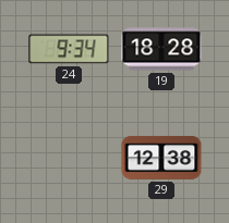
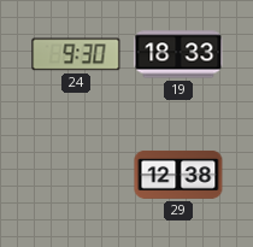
24: 9:34 -> 9:30 (76, 54)
19: 18:28 -> 18:33 (178, 54)
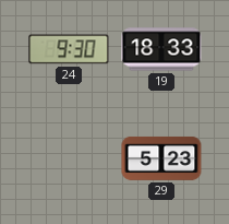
29: 12:38 -> 5:23 (161, 158)
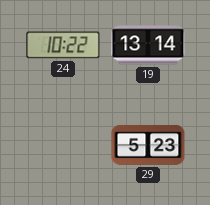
24: 9:30 -> 10:22 (63, 45)
19: 18:33 -> 13:14 (148, 45)
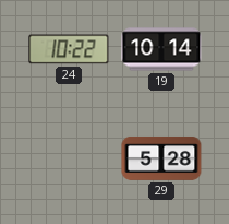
19: 13:14 -> 10:14 (161, 49)
29: 5:23 -> 5:28 (161, 158)
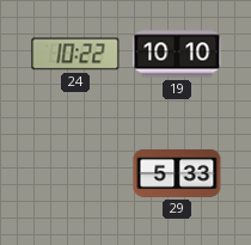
19: 10:14 -> 10:10 (177, 54)
29: 5:28 -> 5:33 (177, 173)
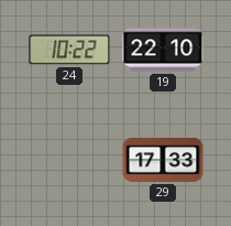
19: 10:10 -> 22:10 (163, 50)
29: 5:33 -> 17:33 (163, 160)
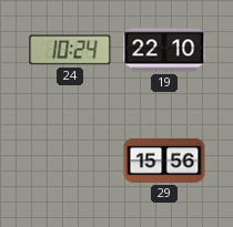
24: 10:22 -> 10:24 (70, 50)
29: 17:33 -> 15:56 (164, 161)
